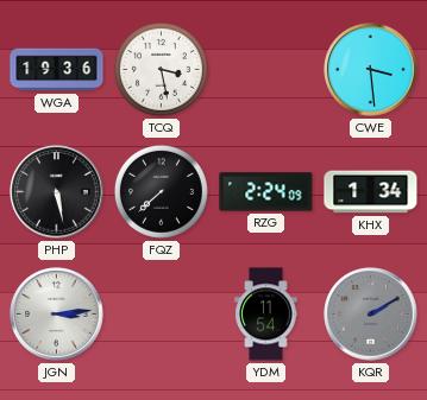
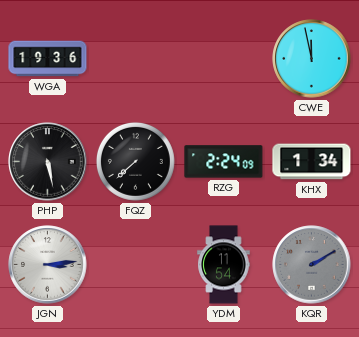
TCQ: 3:28 -> none (161, 69)
CWE: 3:29 -> 11:58 (312, 59)
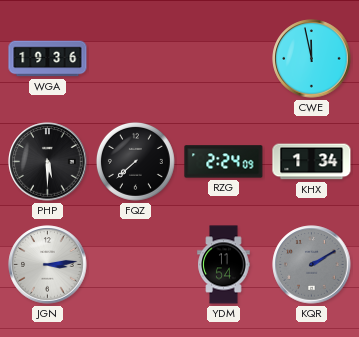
PHP: 5:28 -> 5:30 (48, 162)
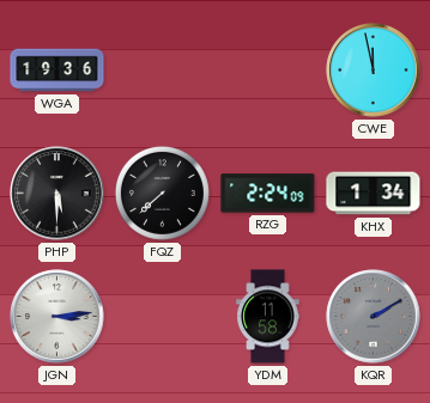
YDM: 11:54 -> 11:58 (268, 317)
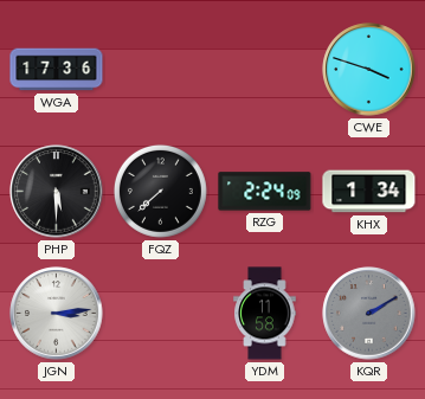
WGA: 19:36 -> 17:36 (57, 70)
CWE: 11:58 -> 3:48 (369, 70)
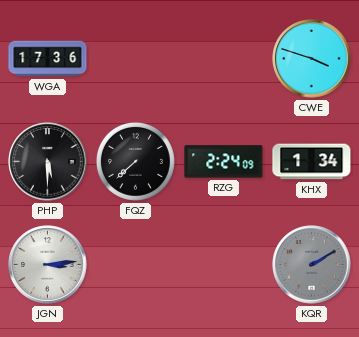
YDM: 11:58 -> none (265, 314)
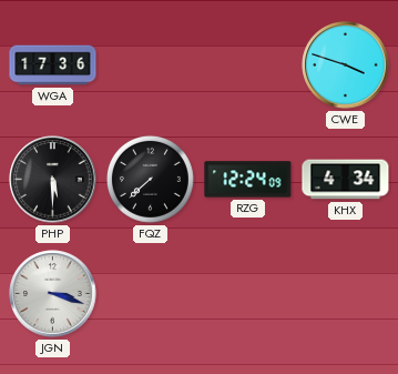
RZG: 2:24 -> 12:24 (248, 180)
KHX: 1:34 -> 4:34 (346, 180)
JGN: 3:14 -> 3:18 (53, 294)
KQR: 2:10 -> none (312, 265)
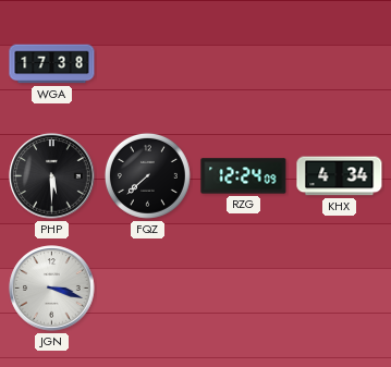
WGA: 17:36 -> 17:38 (52, 64)
CWE: 3:48 -> none (346, 65)
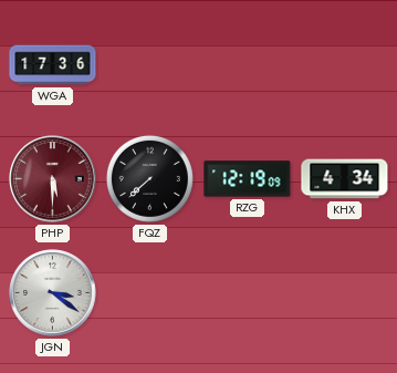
WGA: 17:38 -> 17:36 (53, 65)
PHP dial: black -> burgundy (53, 179)
RZG: 12:24 -> 12:19 (248, 179)
JGN: 3:18 -> 3:21 (53, 293)
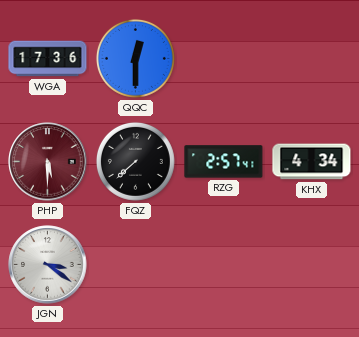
QQC: none -> 12:30 (135, 58)
RZG: 12:19 -> 2:57 (224, 162)
